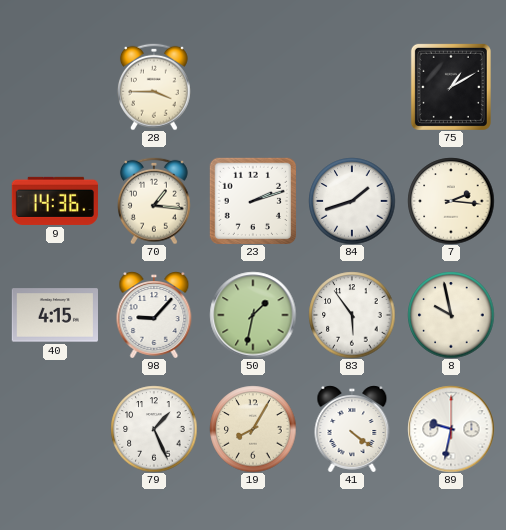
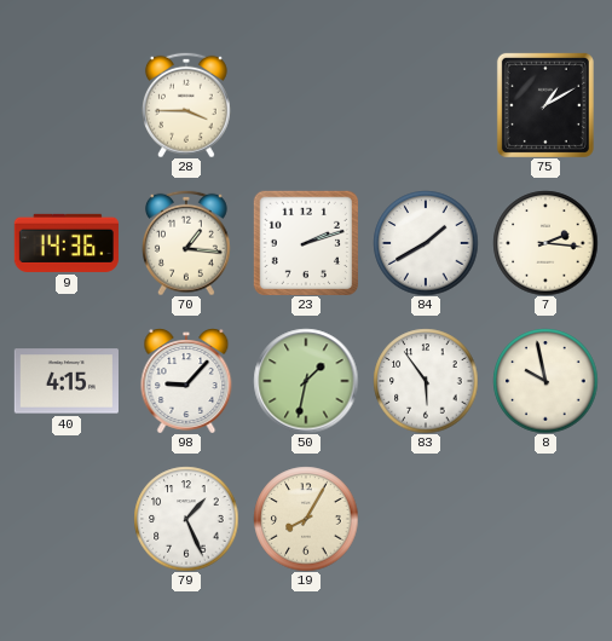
84: 1:42 -> 1:40 (426, 243)
41: 4:21 -> none (352, 429)
89: 9:32 -> none (451, 429)
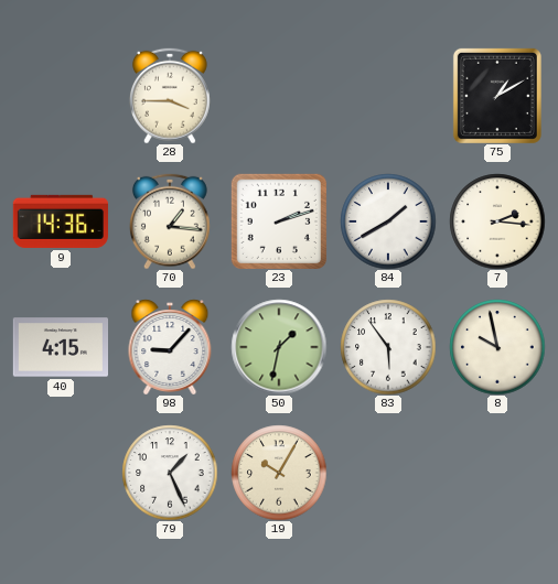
19: 8:05 -> 10:05 (279, 473)
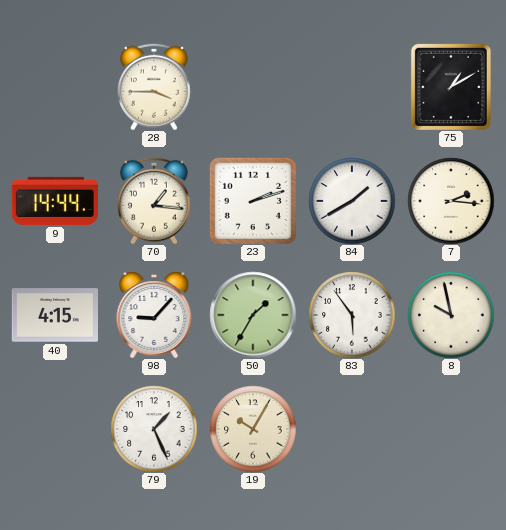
9: 14:36 -> 14:44 (55, 201)
50: 1:32 -> 1:35 (253, 315)
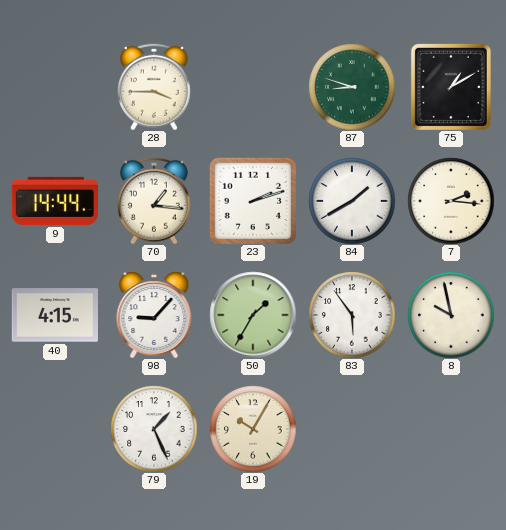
87: none -> 8:48 (352, 87)
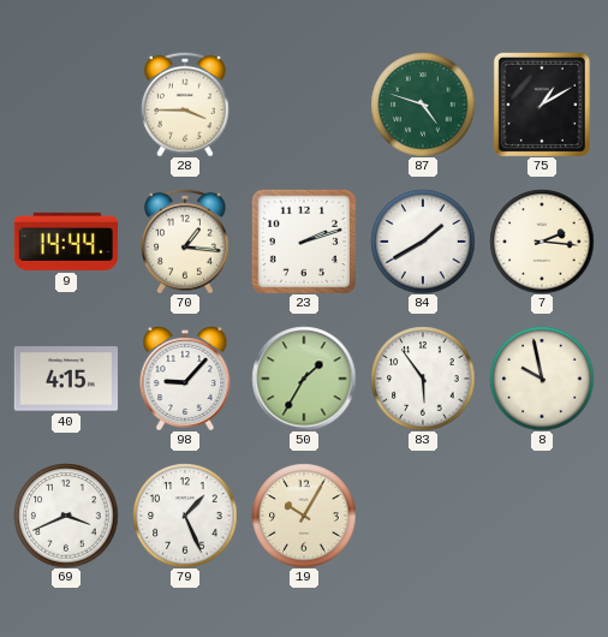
87: 8:48 -> 4:48 (423, 105)
69: none -> 3:41 (66, 516)
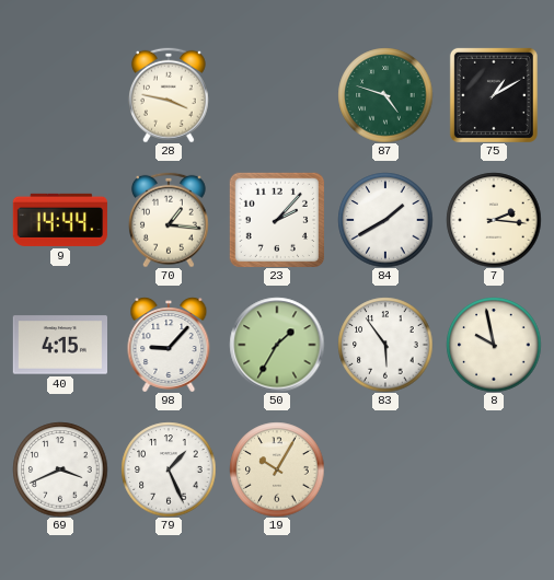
28: 3:45 -> 3:47 (169, 95)
23: 2:12 -> 2:07 (276, 219)
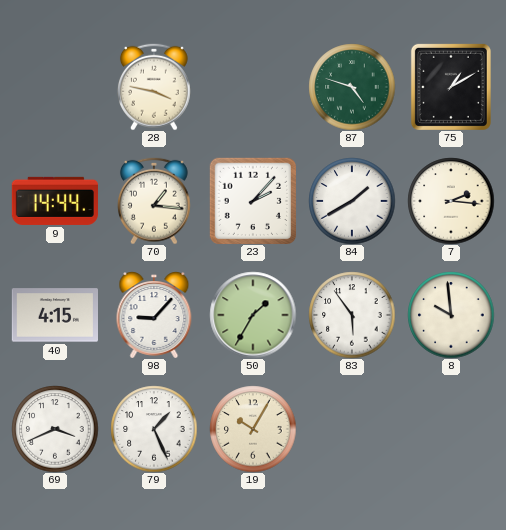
8: 9:58 -> 9:59 (451, 315)
